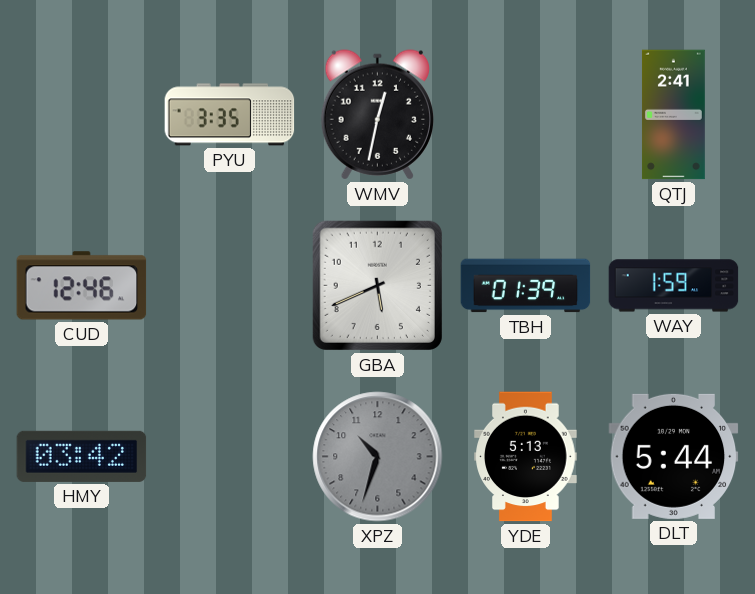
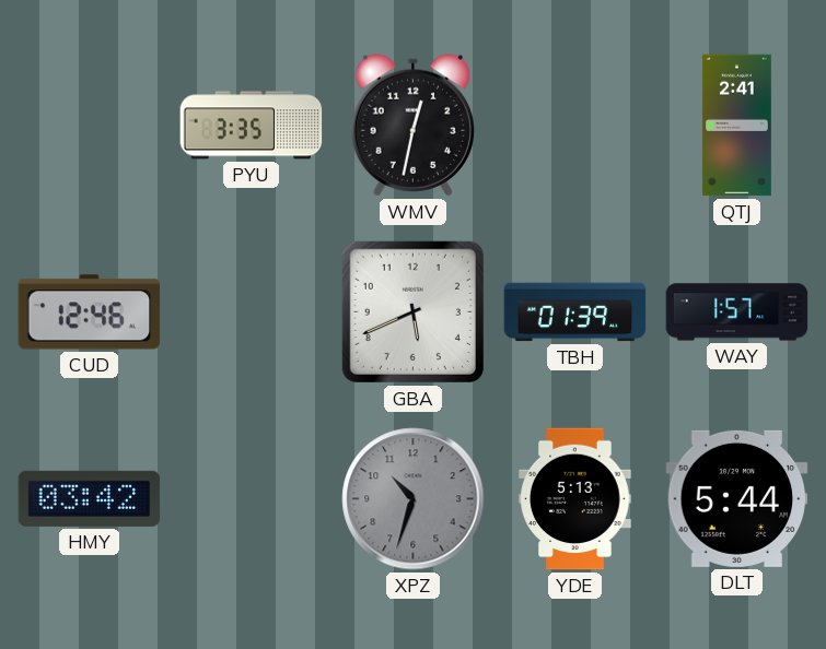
WAY: 1:59 -> 1:57 (737, 312)
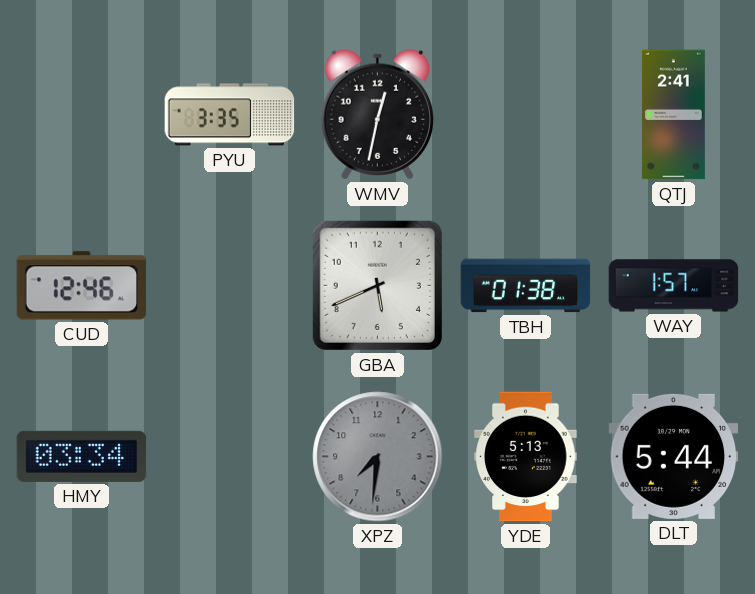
TBH: 01:39 -> 01:38 (526, 286)
HMY: 03:42 -> 03:34 (82, 456)
XPZ: 10:33 -> 7:31 (378, 457)
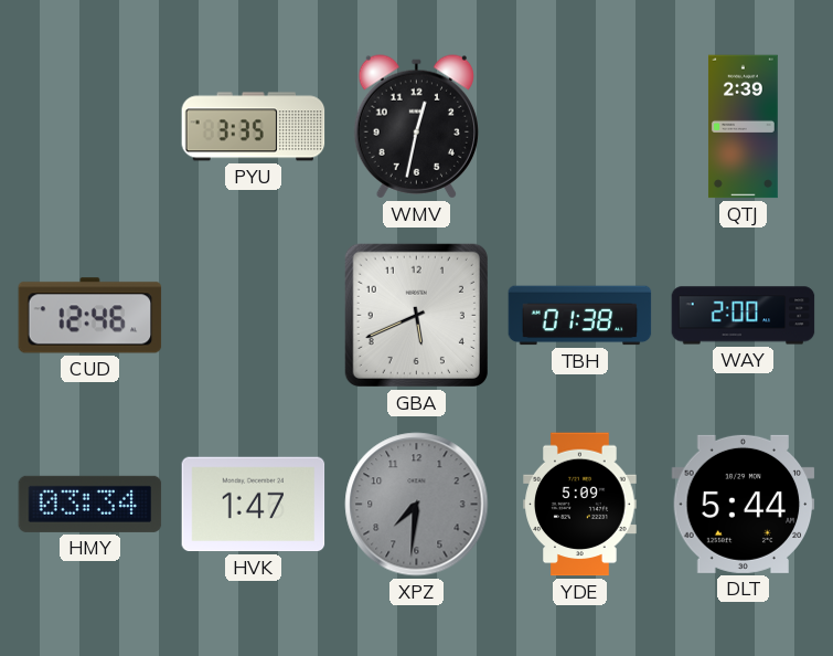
QTJ: 2:41 -> 2:39 (744, 127)
WAY: 1:57 -> 2:00 (744, 316)
HVK: none -> 1:47 (254, 505)
YDE: 5:13 -> 5:09 (580, 505)
